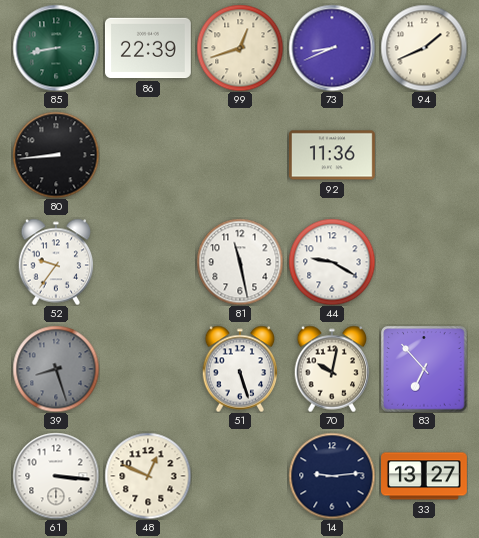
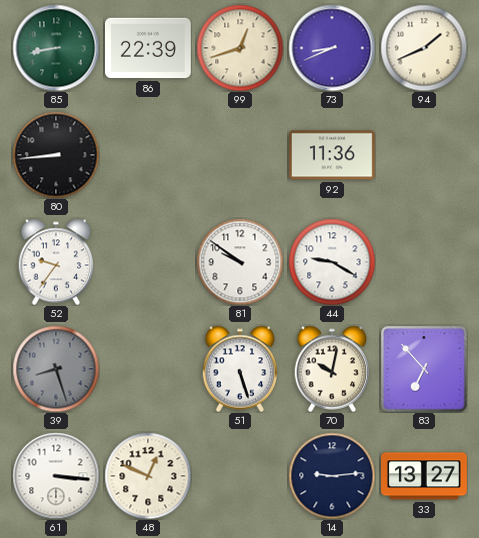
81: 11:28 -> 9:51 (240, 262)
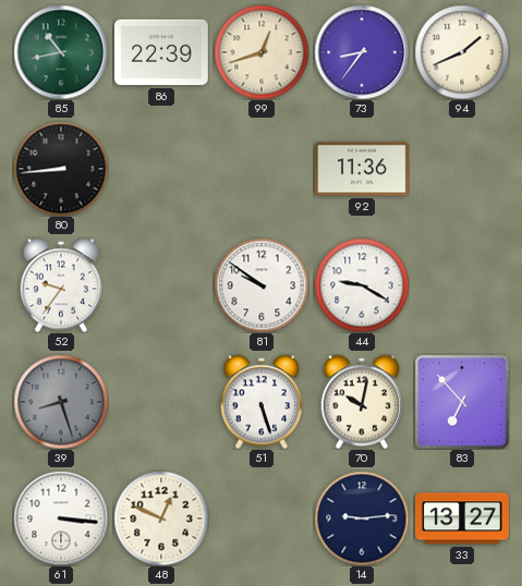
85: 8:43 -> 10:43 (61, 52)
73: 8:41 -> 8:36 (362, 52)
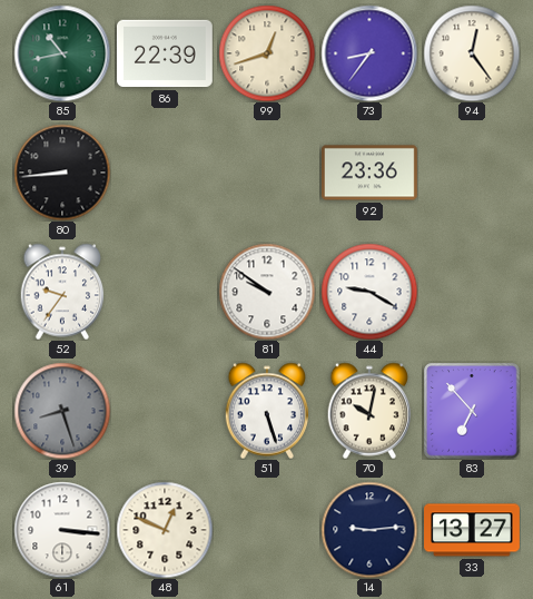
94: 1:41 -> 12:24 (472, 53)
92: 11:36 -> 23:36 (369, 173)
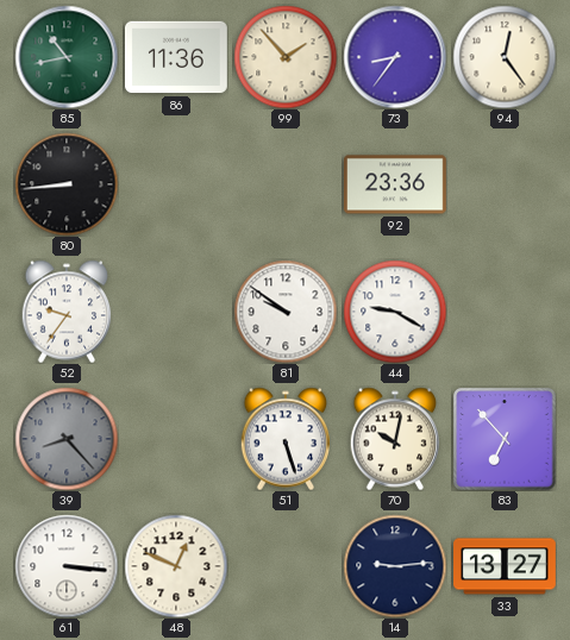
86: 22:39 -> 11:36 (176, 57)
99: 12:42 -> 1:53 (286, 57)
39: 8:27 -> 8:23 (67, 439)
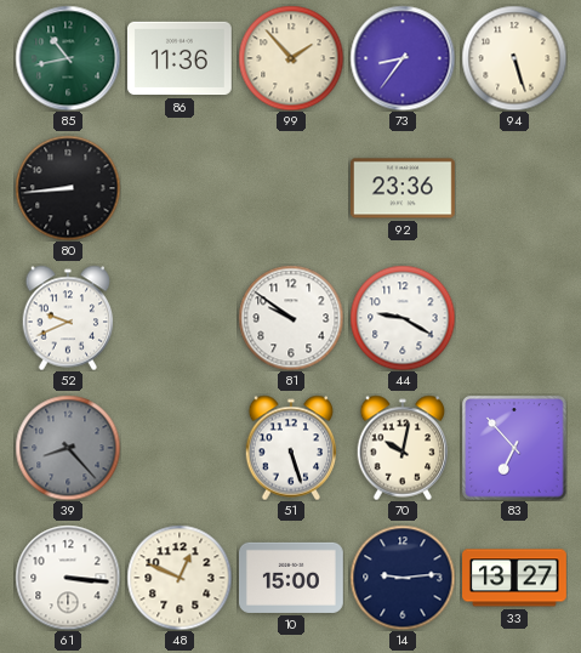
94: 12:24 -> 5:27 (514, 58)
52: 9:36 -> 9:41 (68, 318)
10: none -> 15:00 (291, 578)
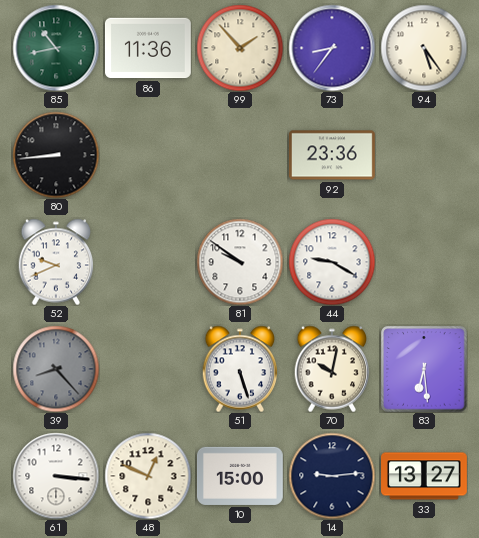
94: 5:27 -> 5:24 (424, 48)
83: 6:53 -> 6:29 (424, 369)
